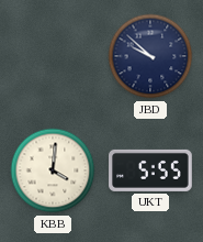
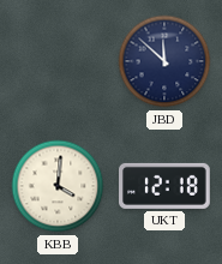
JBD: 9:52 -> 11:52 (164, 61)
UKT: 5:55 -> 12:18 (166, 186)
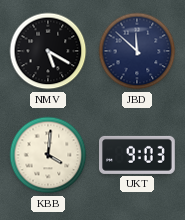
NMV: none -> 5:20 (48, 51)
UKT: 12:18 -> 9:03 (138, 155)
